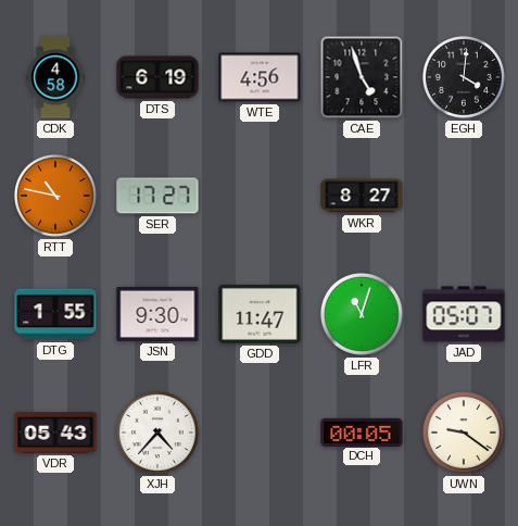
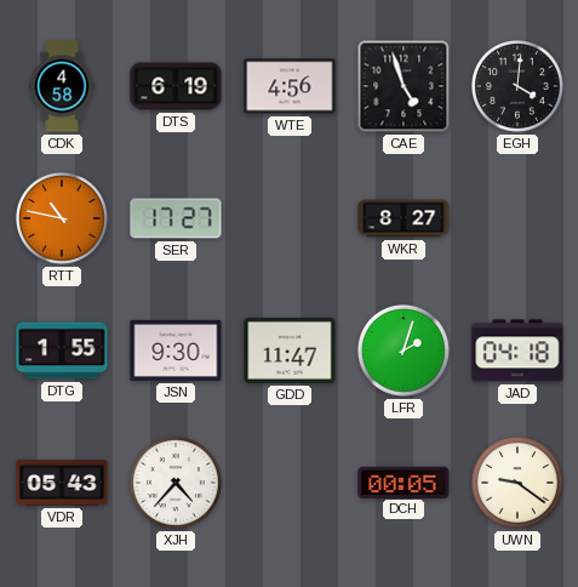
LFR: 11:03 -> 2:03 (404, 351)
JAD: 05:07 -> 04:18 (517, 351)
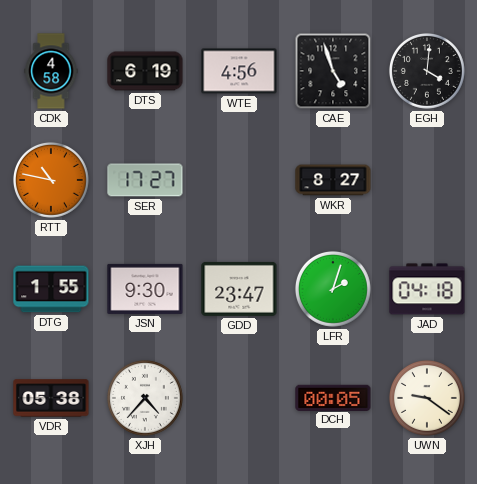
GDD: 11:47 -> 23:47 (239, 289)
VDR: 05:43 -> 05:38 (51, 398)
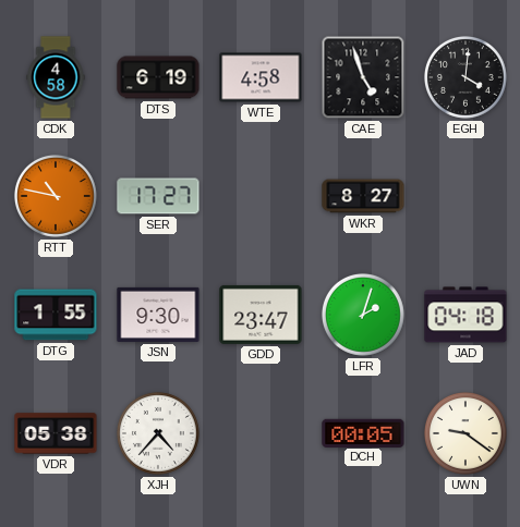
WTE: 4:56 -> 4:58 (261, 77)
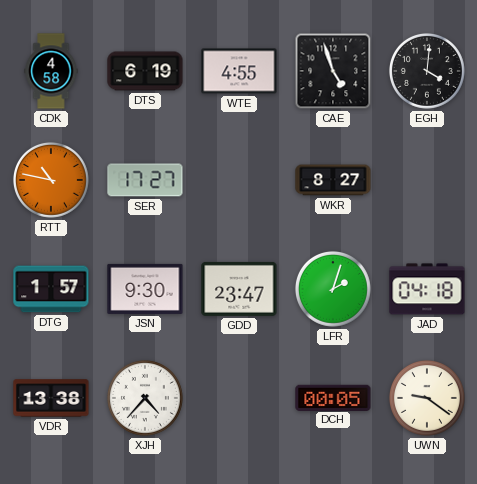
WTE: 4:58 -> 4:55 (239, 71)
DTG: 1:55 -> 1:57 (51, 289)
VDR: 05:38 -> 13:38 (51, 398)
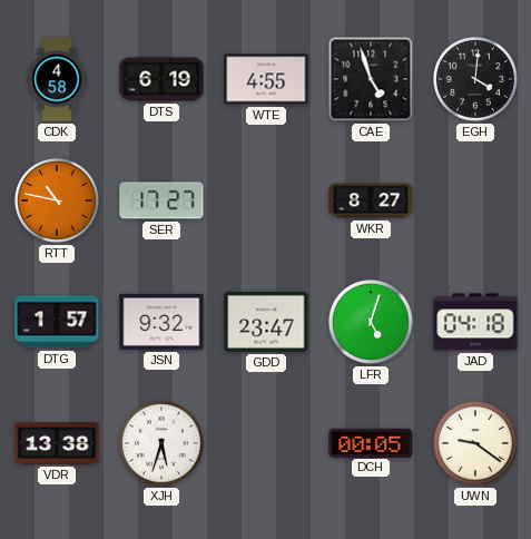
JSN: 9:30 -> 9:32 (161, 322)
LFR: 2:03 -> 5:03 (371, 322)
XJH: 4:37 -> 5:33 (161, 443)
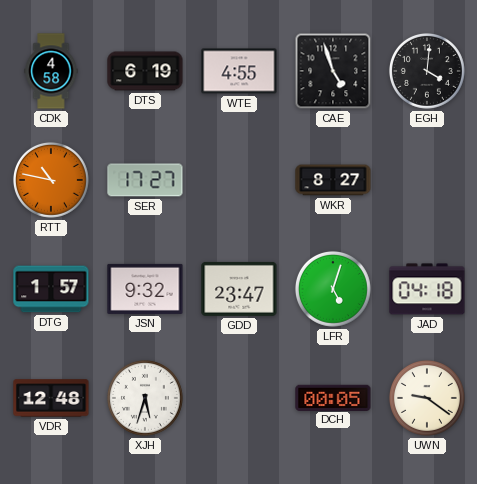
VDR: 13:38 -> 12:48 (51, 398)
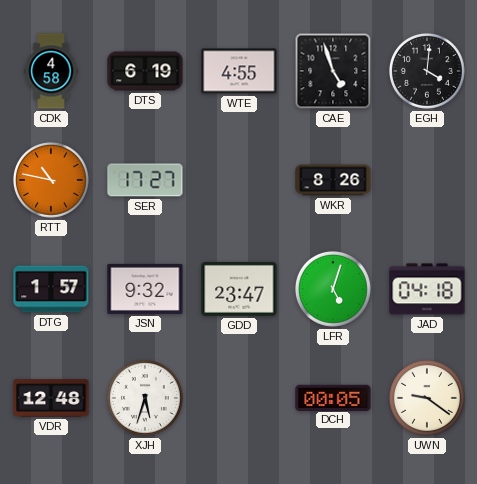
WKR: 8:27 -> 8:26 (333, 180)
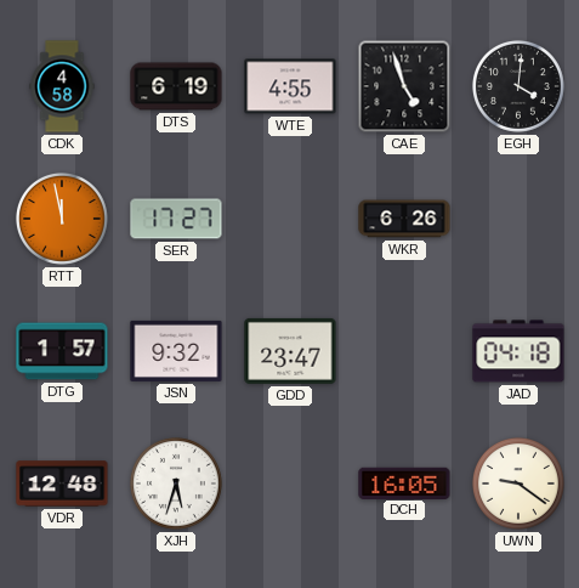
RTT: 10:47 -> 11:58 (62, 219)
WKR: 8:26 -> 6:26 (404, 219)
LFR: 5:03 -> none (333, 289)
DCH: 00:05 -> 16:05 (404, 482)
